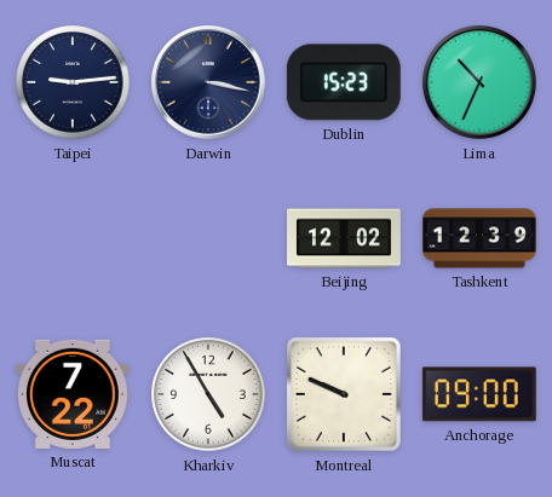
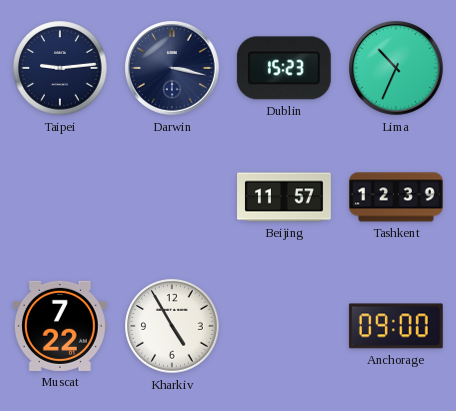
Beijing: 12:02 -> 11:57 (285, 197)
Montreal: 9:49 -> none (344, 394)
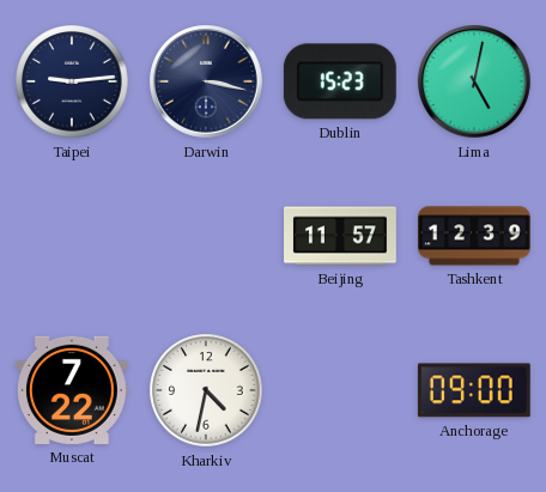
Lima: 10:34 -> 5:02 (475, 83)
Kharkiv: 4:55 -> 4:32 (206, 390)
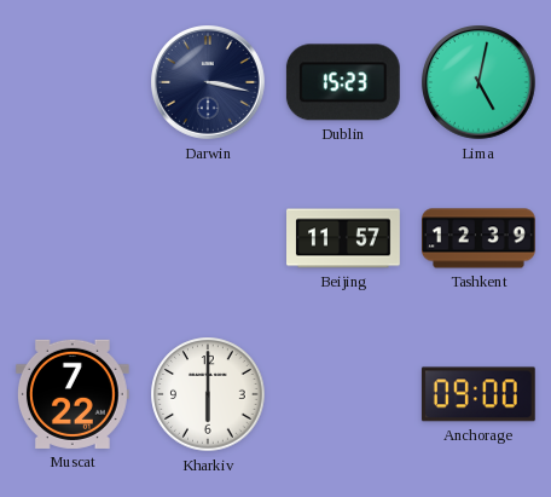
Taipei: 9:14 -> none (72, 81)
Kharkiv: 4:32 -> 6:00 (208, 394)
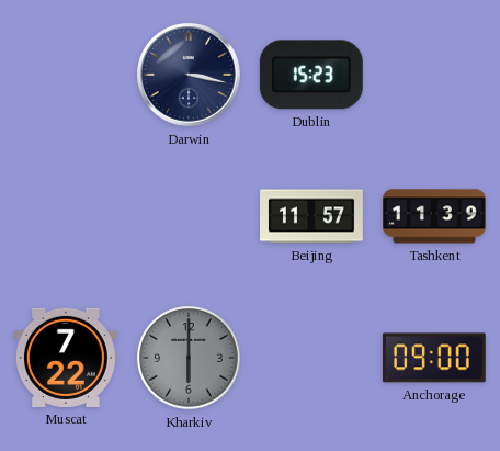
Lima: 5:02 -> none (480, 83)
Tashkent: 12:39 -> 11:39 (435, 216)
Kharkiv dial: white -> grey (189, 358)
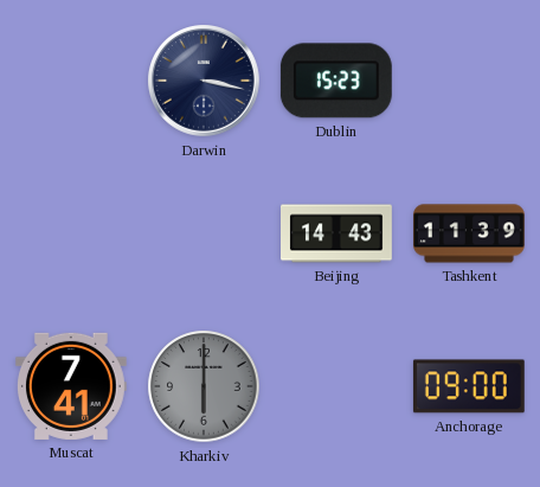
Beijing: 11:57 -> 14:43 (337, 233)
Muscat: 7:22 -> 7:41 (71, 386)
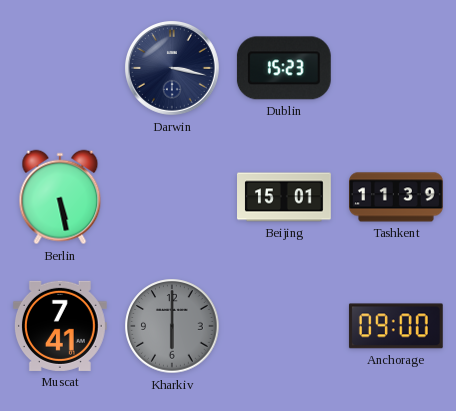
Berlin: none -> 5:28 (60, 197)
Beijing: 14:43 -> 15:01 (285, 197)
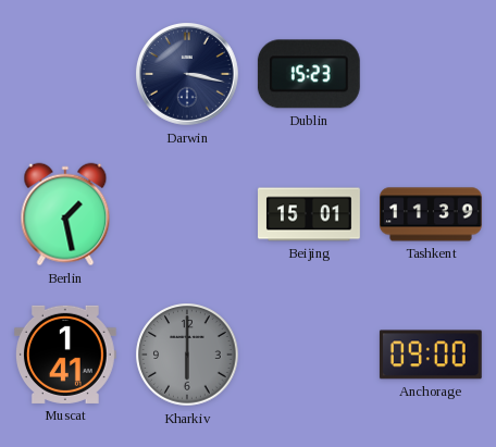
Berlin: 5:28 -> 1:28 (65, 214)
Muscat: 7:41 -> 1:41 (65, 355)
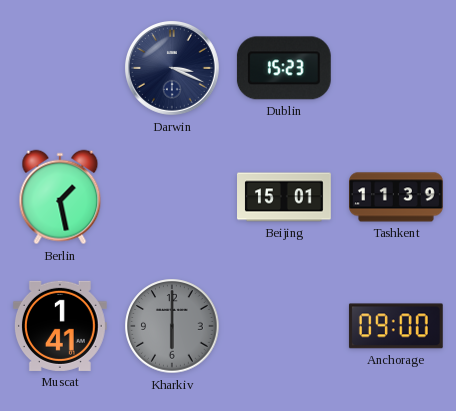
Darwin: 3:17 -> 3:19 (173, 69)
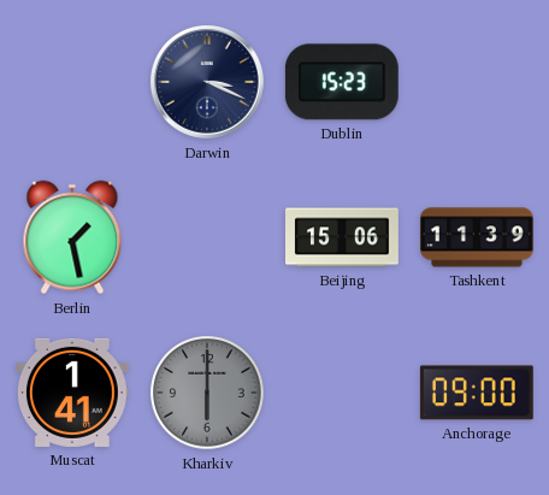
Beijing: 15:01 -> 15:06 (343, 237)
